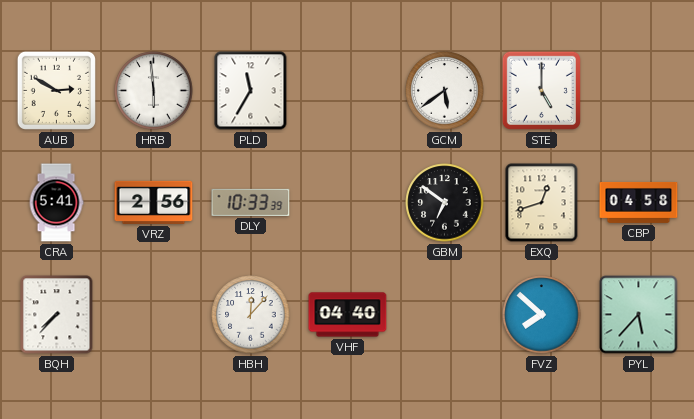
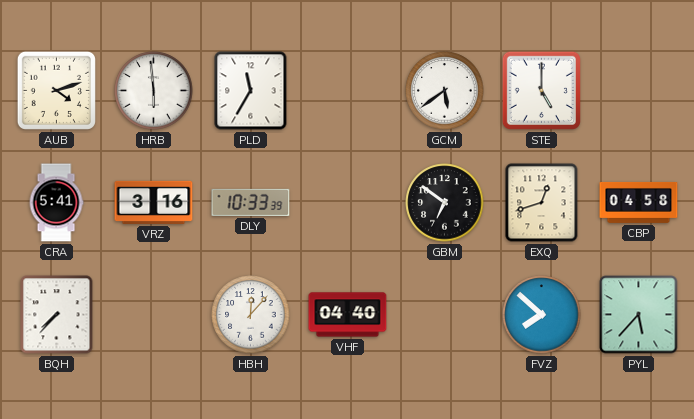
AUB: 2:50 -> 4:12 (56, 90)
VRZ: 2:56 -> 3:16 (154, 202)
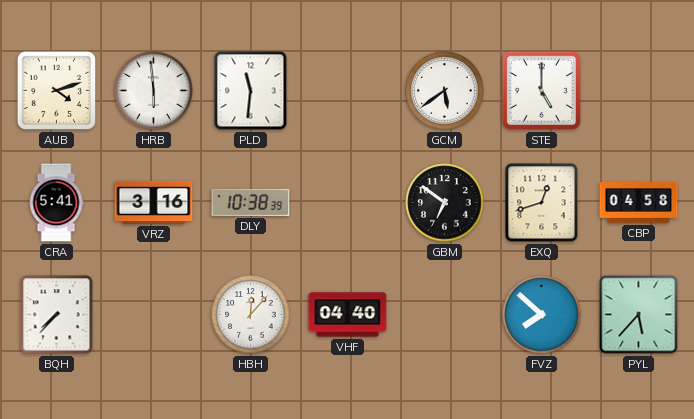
PLD: 11:35 -> 11:31 (251, 91)
DLY: 10:33 -> 10:38 (251, 202)
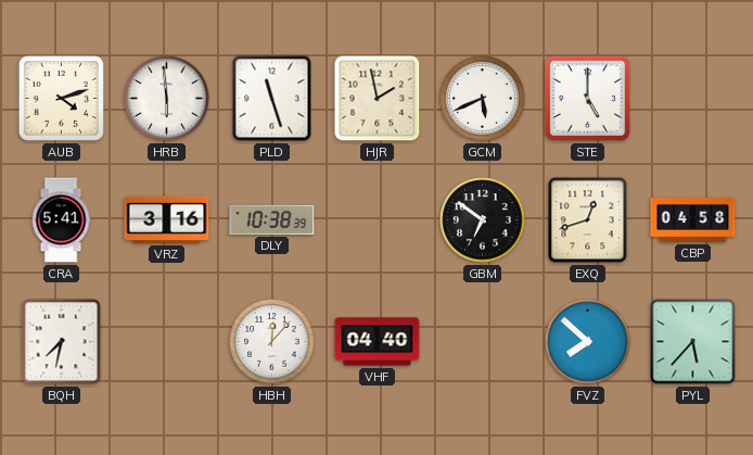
PLD: 11:31 -> 11:27 (272, 99)
HJR: none -> 1:58 (378, 99)
GCM: 5:39 -> 5:41 (483, 99)
BQH: 7:37 -> 7:32 (62, 342)
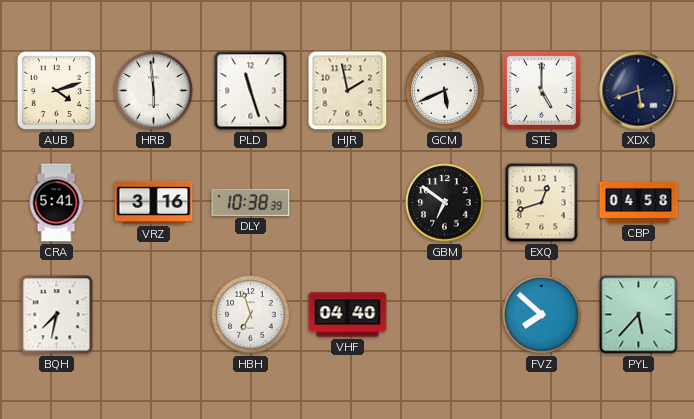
XDX: none -> 5:42 (639, 91)
HBH: 12:07 -> 6:57 (251, 315)
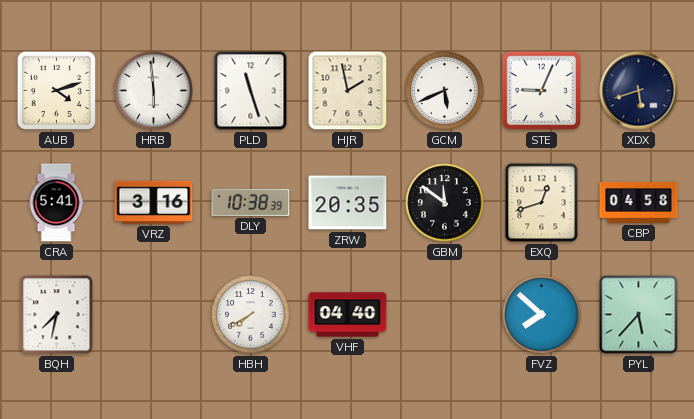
STE: 5:00 -> 9:04 (541, 90)
ZRW: none -> 20:35 (348, 203)
GBM: 6:51 -> 11:51 (445, 203)
HBH: 6:57 -> 7:40 (251, 315)
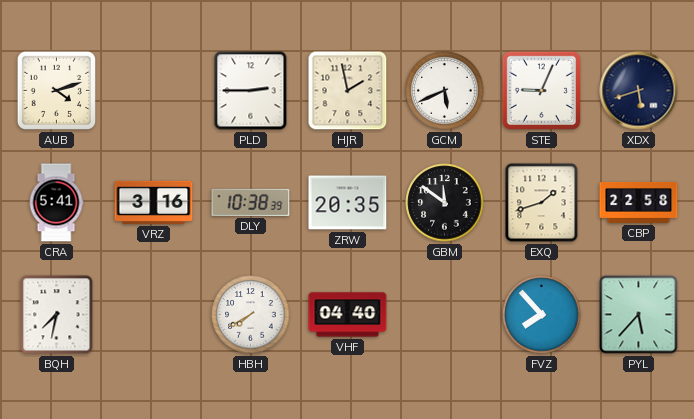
HRB: 5:59 -> none (154, 91)
PLD: 11:27 -> 2:45 (251, 91)
EXQ: 12:42 -> 1:42 (542, 203)
CBP: 04:58 -> 22:58 (639, 202)
FVZ: 7:52 -> 7:53 (542, 315)
